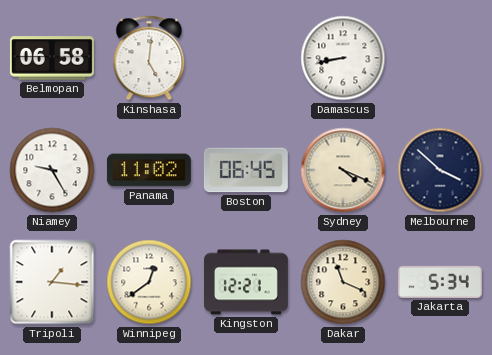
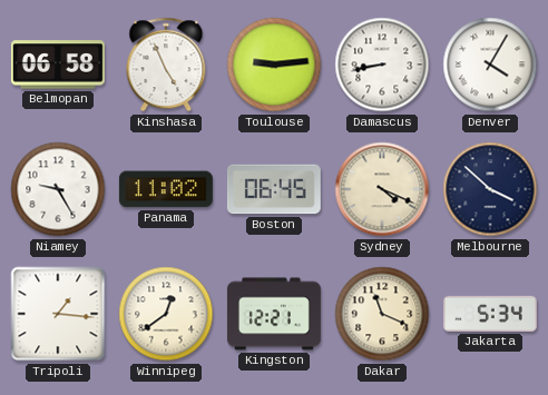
Kinshasa: 5:01 -> 4:56 (166, 65)
Toulouse: none -> 9:14 (274, 65)
Denver: none -> 4:05 (490, 65)
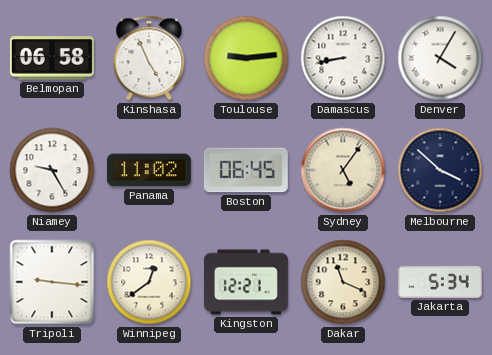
Sydney: 4:19 -> 5:06 (343, 170)
Tripoli: 1:16 -> 9:16 (52, 282)
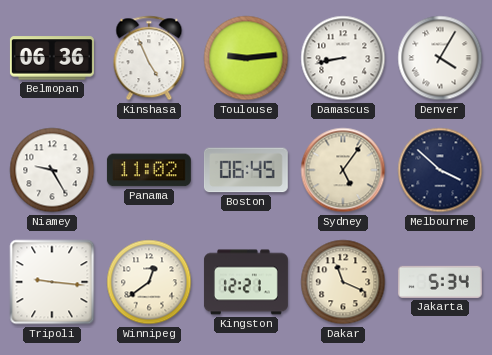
Belmopan: 06:58 -> 06:36 (52, 58)
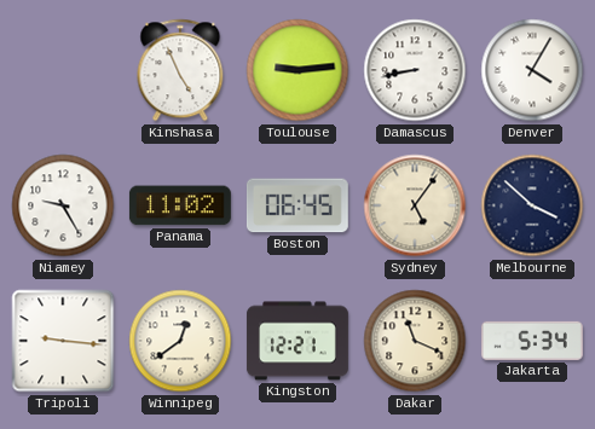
Belmopan: 06:36 -> none (52, 58)
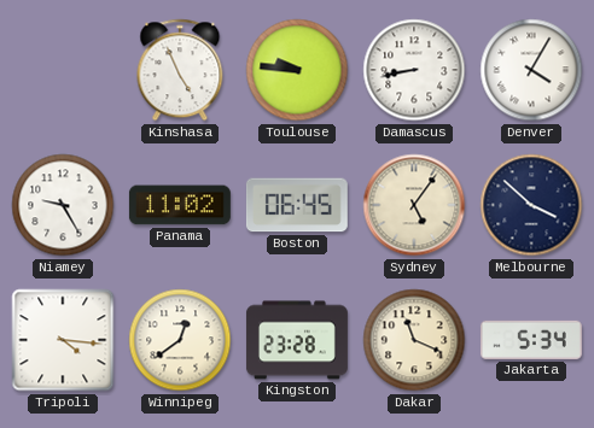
Toulouse: 9:14 -> 9:46 (297, 70)
Tripoli: 9:16 -> 4:16 (63, 340)
Kingston: 12:21 -> 23:28 (297, 340)
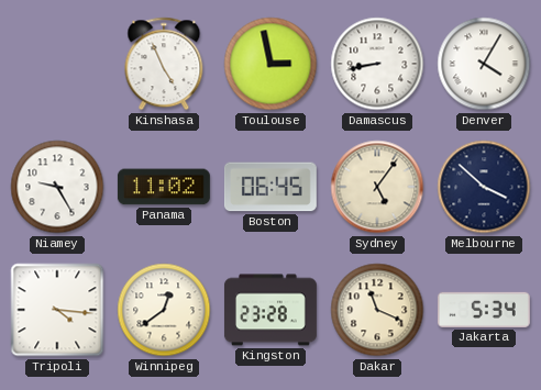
Toulouse: 9:46 -> 2:58 (270, 64)
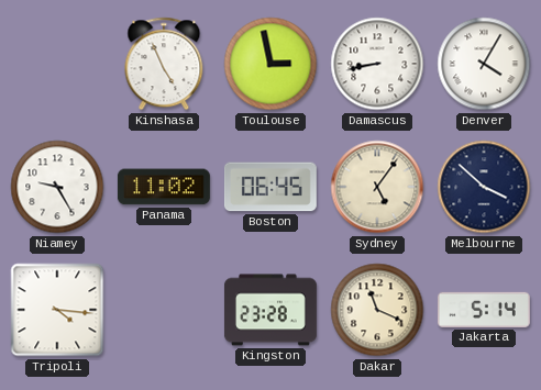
Winnipeg: 12:39 -> none (164, 310)
Jakarta: 5:34 -> 5:14 (484, 310)
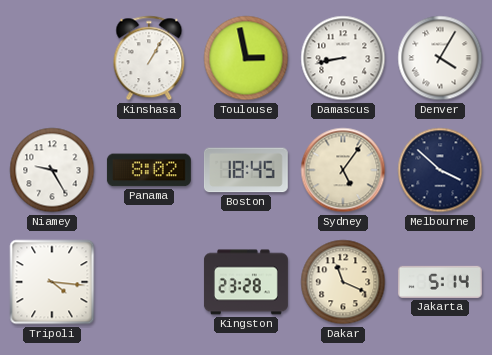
Kinshasa: 4:56 -> 1:05 (149, 58)
Panama: 11:02 -> 8:02 (149, 170)
Boston: 06:45 -> 18:45 (246, 170)
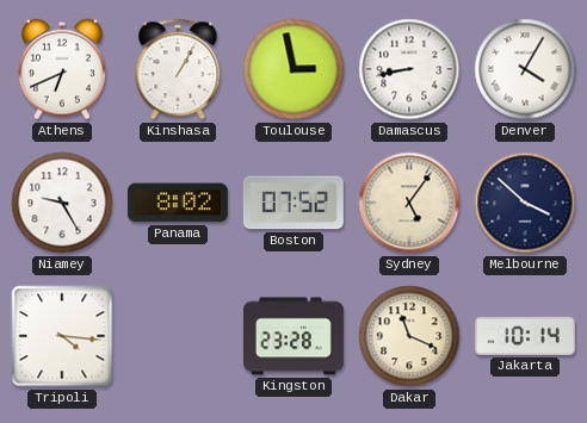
Athens: none -> 6:41 (62, 69)
Boston: 18:45 -> 07:52 (293, 203)
Jakarta: 5:14 -> 10:14 (525, 336)
